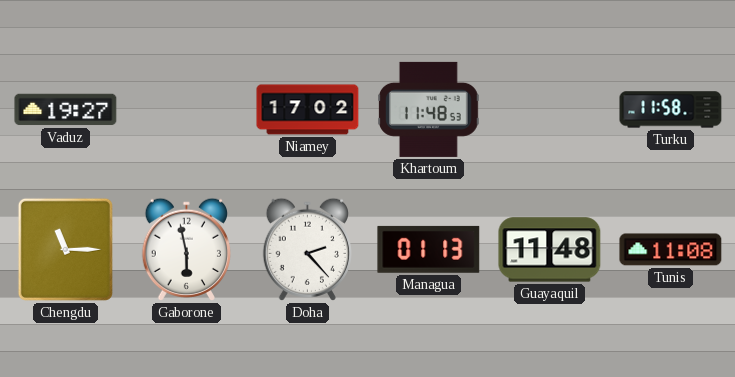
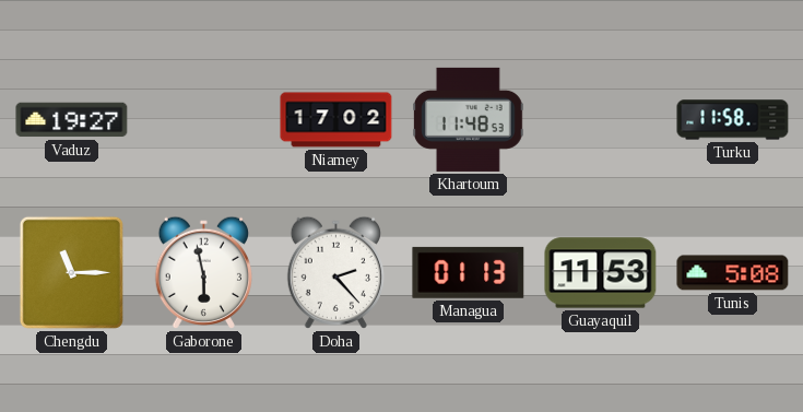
Guayaquil: 11:48 -> 11:53 (601, 273)
Tunis: 11:08 -> 5:08 (733, 273)
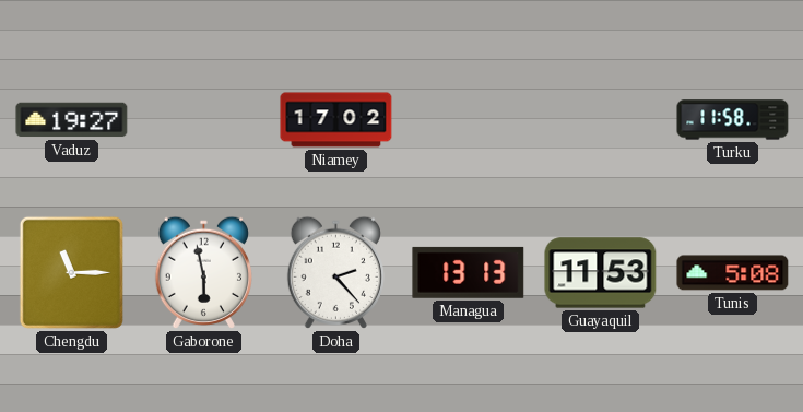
Khartoum: 11:48 -> none (469, 119)
Managua: 01:13 -> 13:13 (469, 272)
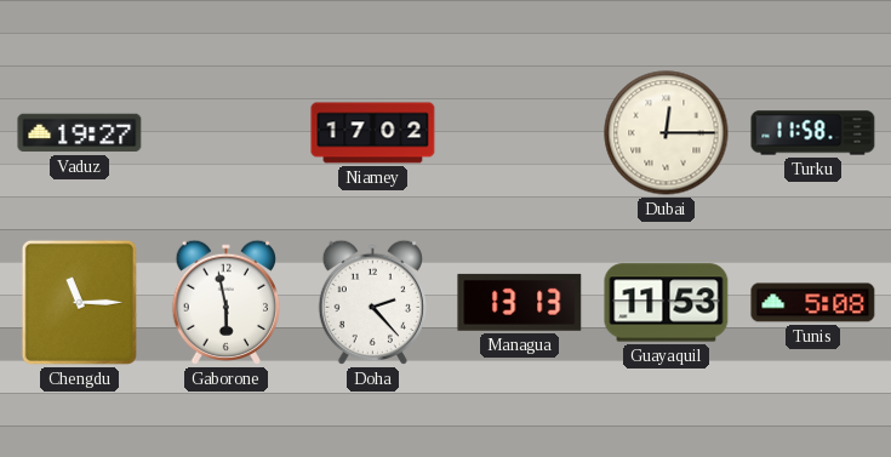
Dubai: none -> 12:15 (667, 133)
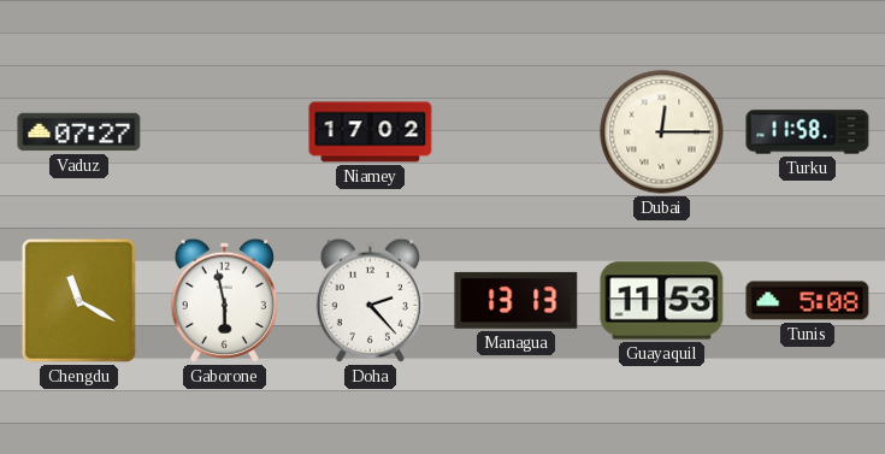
Vaduz: 19:27 -> 07:27 (79, 132)
Chengdu: 11:15 -> 11:20 (78, 300)
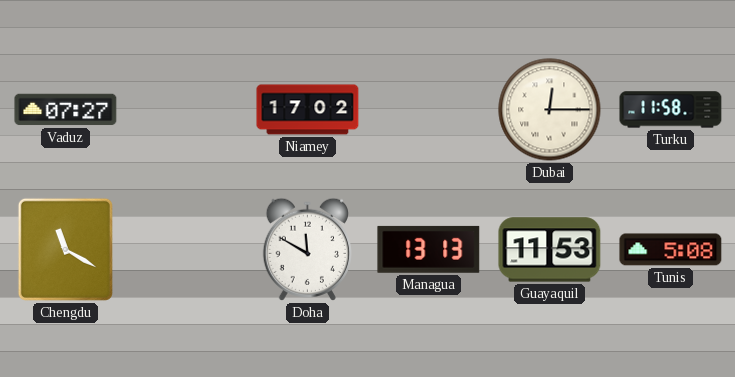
Gaborone: 5:58 -> none (224, 300)
Doha: 2:23 -> 11:50 (307, 249)
